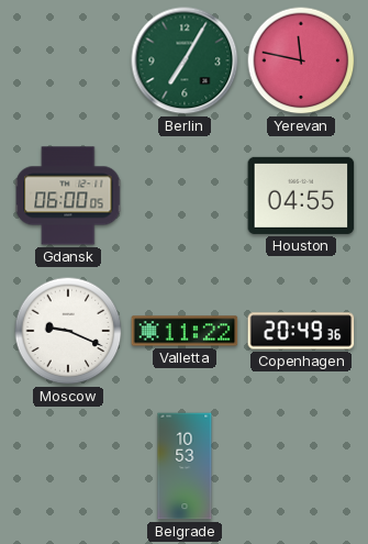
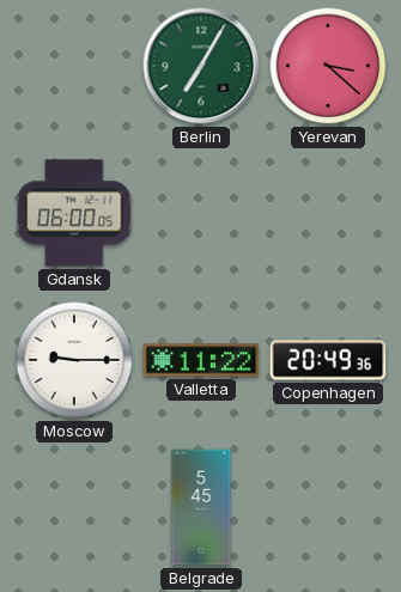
Yerevan: 11:47 -> 3:22 (328, 66)
Houston: 04:55 -> none (301, 196)
Moscow: 9:19 -> 9:15 (74, 360)
Belgrade: 10:53 -> 5:45 (201, 507)
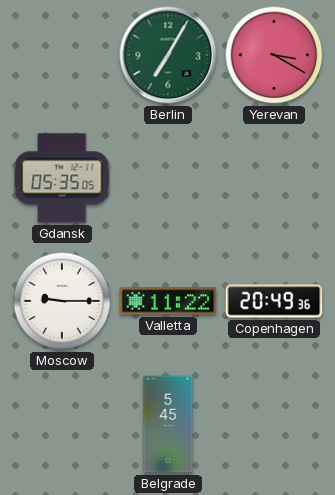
Yerevan: 3:22 -> 3:20 (274, 55)
Gdansk: 06:00 -> 05:35 (62, 178)
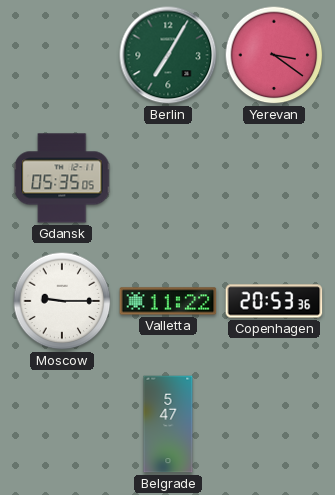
Yerevan: 3:20 -> 3:21 (274, 55)
Copenhagen: 20:49 -> 20:53 (274, 301)
Belgrade: 5:45 -> 5:47 (168, 424)
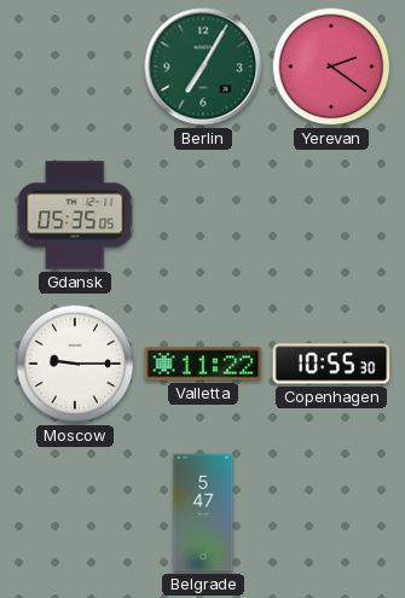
Yerevan: 3:21 -> 2:21 (331, 66)
Copenhagen: 20:53 -> 10:55 (331, 364)
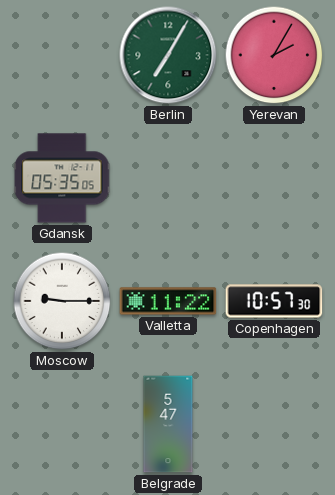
Yerevan: 2:21 -> 2:05 (274, 55)
Copenhagen: 10:55 -> 10:57 (274, 301)
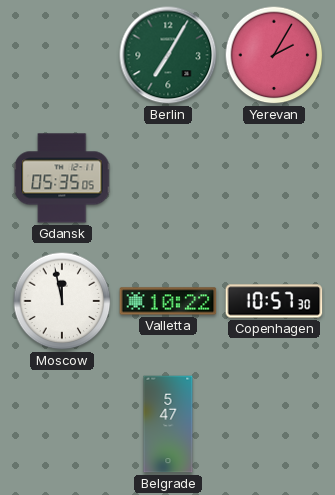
Moscow: 9:15 -> 11:58 (62, 301)
Valletta: 11:22 -> 10:22 (168, 301)
